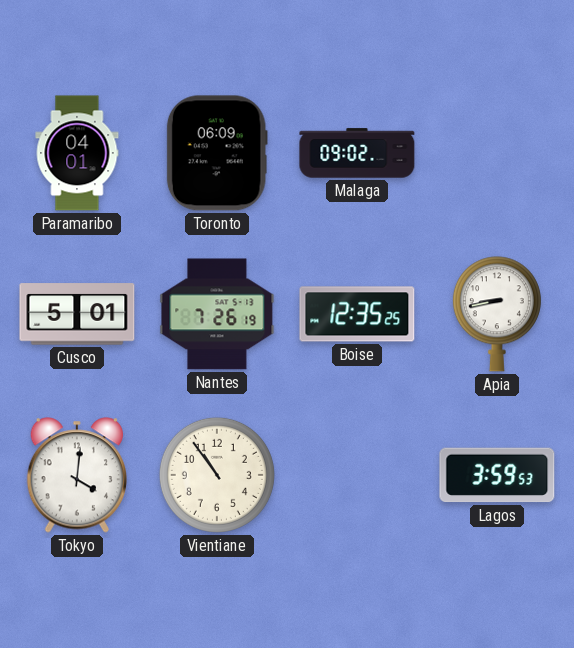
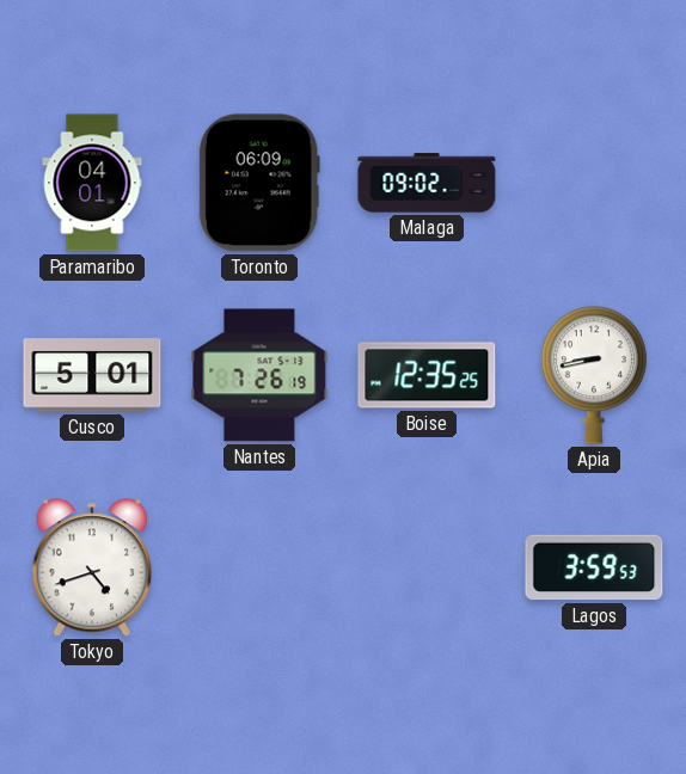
Tokyo: 4:01 -> 4:42 (91, 567)
Vientiane: 10:54 -> none (217, 475)
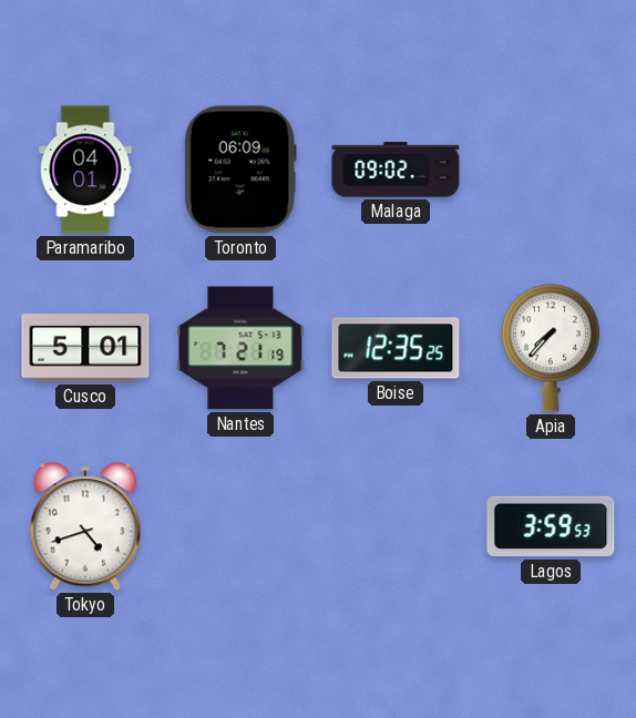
Nantes: 7:26 -> 7:21 (240, 348)
Apia: 8:43 -> 7:37 (551, 348)
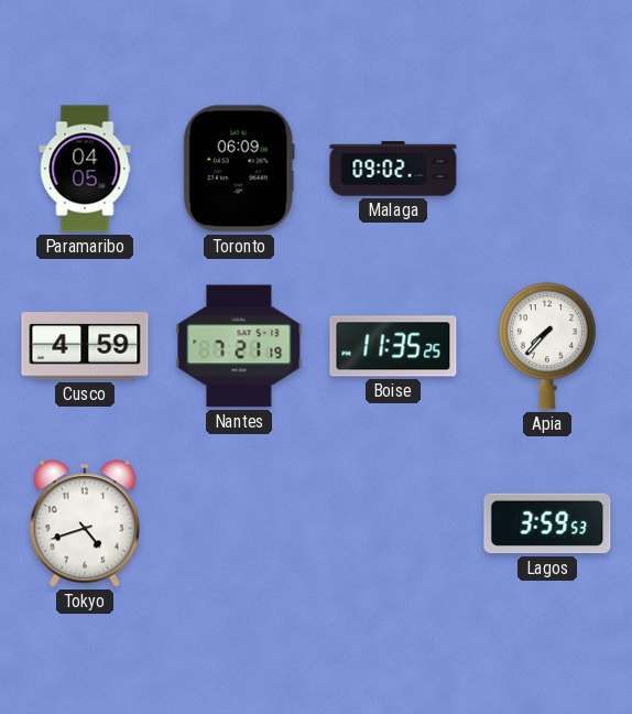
Paramaribo: 04:01 -> 04:05 (85, 169)
Cusco: 5:01 -> 4:59 (85, 346)
Boise: 12:35 -> 11:35 (393, 346)
